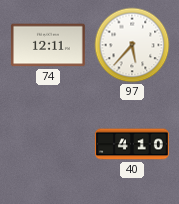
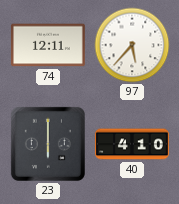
23: none -> 6:00 (48, 144)
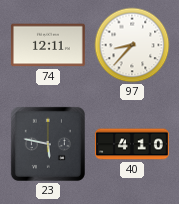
97: 5:37 -> 8:37 (132, 45)
23: 6:00 -> 5:47 (48, 144)
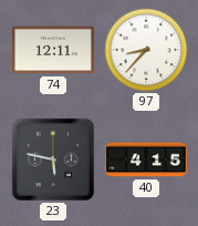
40: 4:10 -> 4:15 (146, 160)
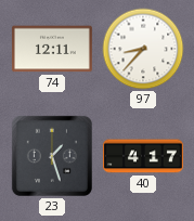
23: 5:47 -> 1:27 (52, 156)
40: 4:15 -> 4:17 (143, 156)
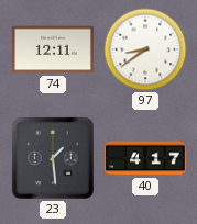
97: 8:37 -> 8:39 (145, 49)
23: 1:27 -> 1:29 (53, 158)
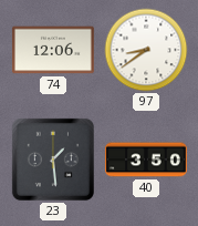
74: 12:11 -> 12:06 (53, 50)
40: 4:17 -> 3:50 (146, 160)
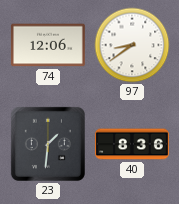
23: 1:29 -> 1:31 (48, 144)
40: 3:50 -> 8:36 (132, 144)
